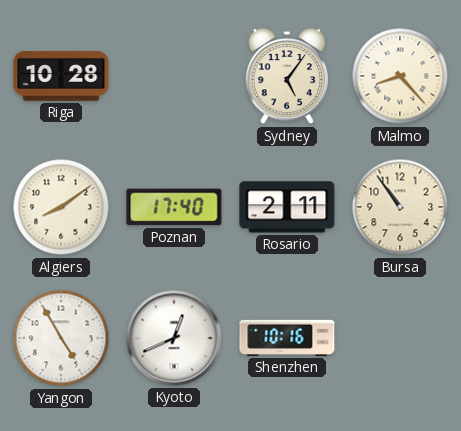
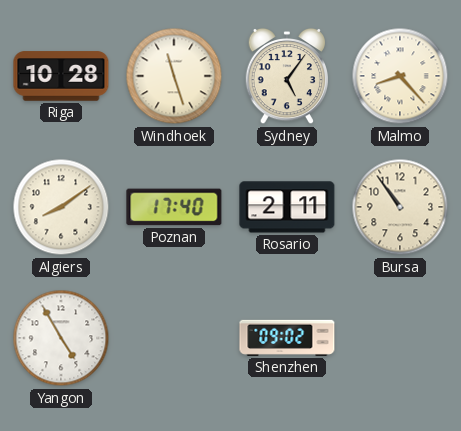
Windhoek: none -> 11:27 (174, 76)
Kyoto: 12:41 -> none (174, 338)
Shenzhen: 10:16 -> 09:02 (287, 338)
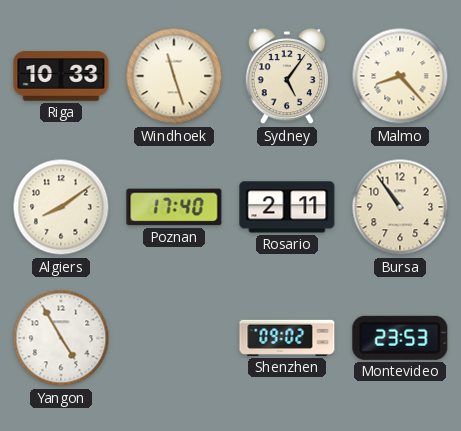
Riga: 10:28 -> 10:33 (61, 76)
Montevideo: none -> 23:53 (400, 338)
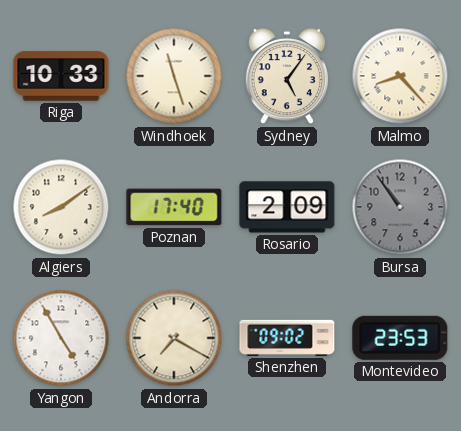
Rosario: 2:11 -> 2:09 (287, 207)
Bursa dial: cream -> grey (400, 207)
Andorra: none -> 7:20 (174, 338)
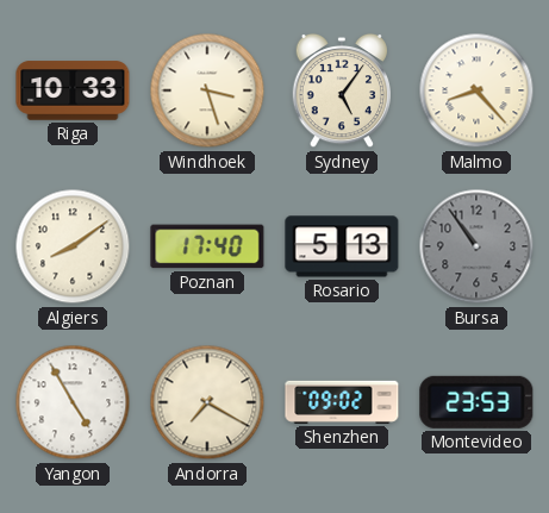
Windhoek: 11:27 -> 3:27 (207, 90)
Rosario: 2:09 -> 5:13 (342, 246)
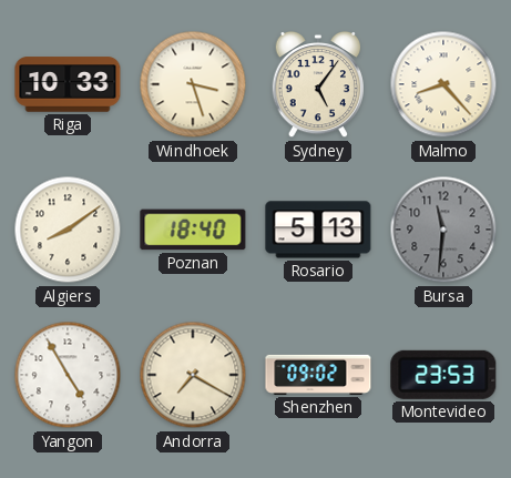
Poznan: 17:40 -> 18:40 (193, 230)
Bursa: 10:54 -> 11:31 (443, 230)
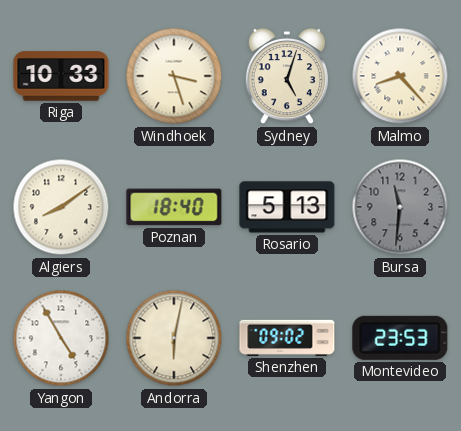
Sydney: 5:06 -> 5:03 (287, 76)
Andorra: 7:20 -> 6:02 (174, 338)
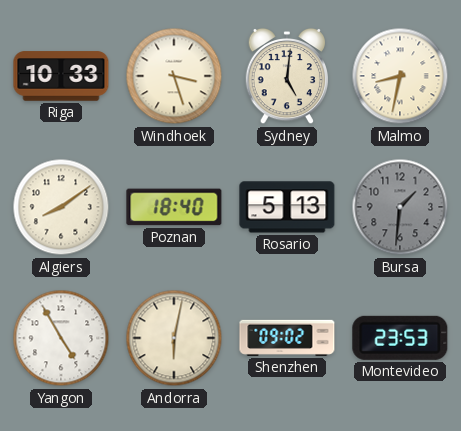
Sydney: 5:03 -> 5:01 (287, 76)
Malmo: 8:23 -> 8:32 (400, 76)
Bursa: 11:31 -> 1:31 (400, 207)
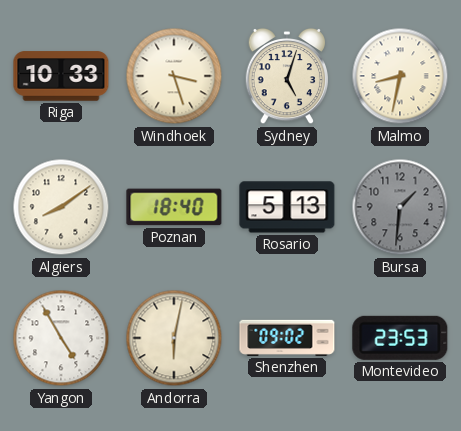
Sydney: 5:01 -> 5:03 (287, 76)
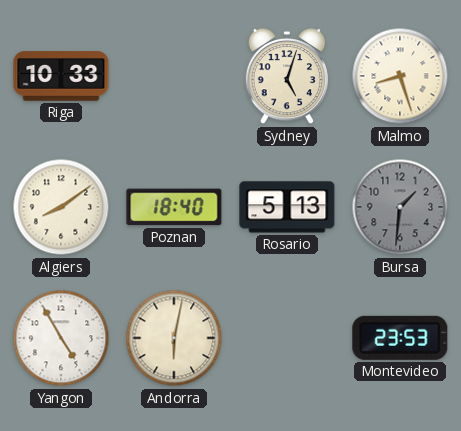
Windhoek: 3:27 -> none (174, 76)
Malmo: 8:32 -> 8:27 (400, 76)
Shenzhen: 09:02 -> none (287, 338)
